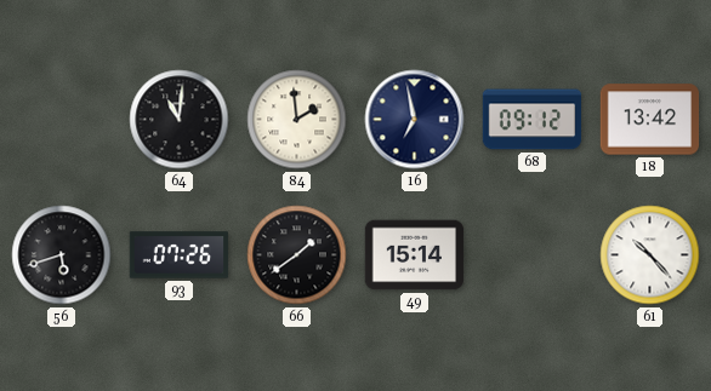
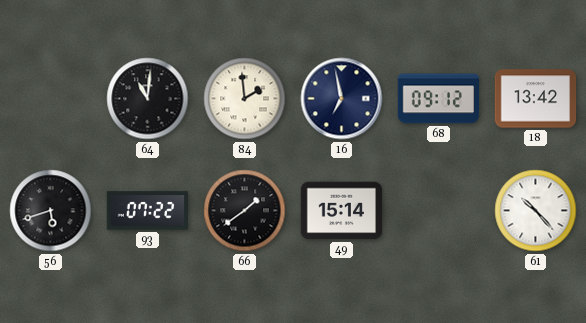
93: 07:26 -> 07:22 (148, 211)
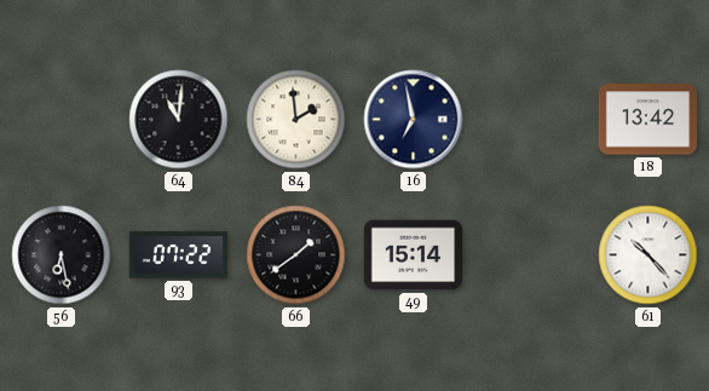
68: 09:12 -> none (439, 99)
56: 5:42 -> 6:28 (62, 255)
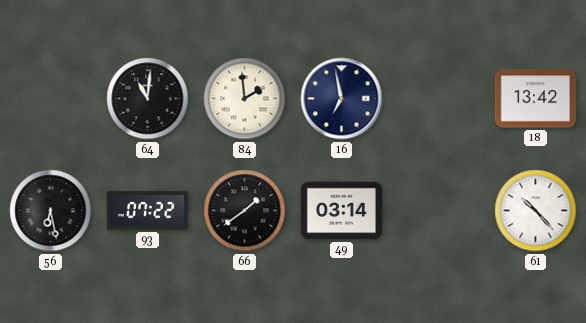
49: 15:14 -> 03:14 (342, 211)
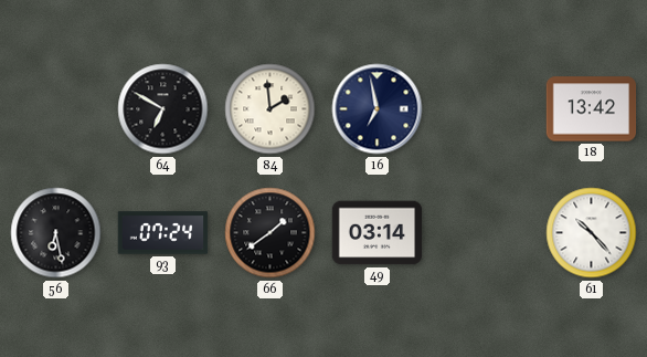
64: 11:01 -> 6:50 (163, 109)
93: 07:22 -> 07:24 (163, 233)
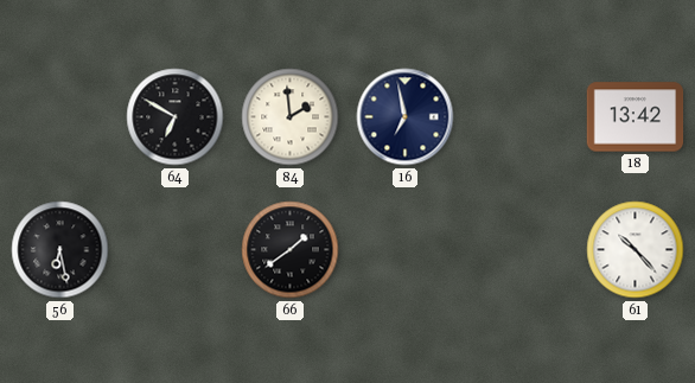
93: 07:24 -> none (163, 233)
49: 03:14 -> none (378, 233)
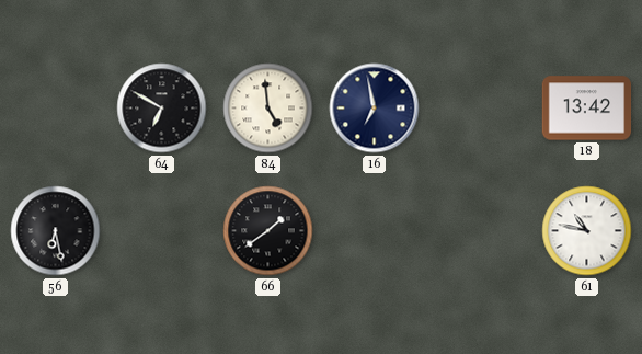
84: 1:59 -> 4:59 (268, 109)
61: 10:23 -> 10:47 (587, 231)
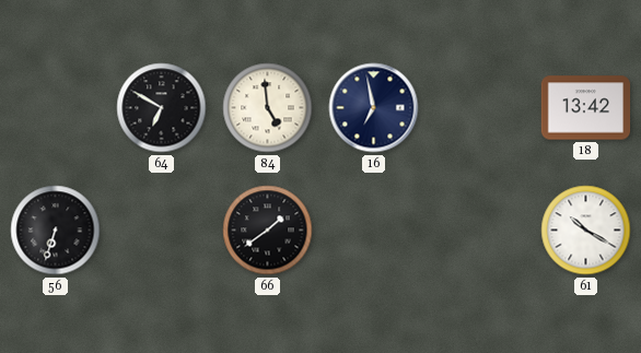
56: 6:28 -> 6:33 (56, 231)
61: 10:47 -> 10:20 (586, 231)
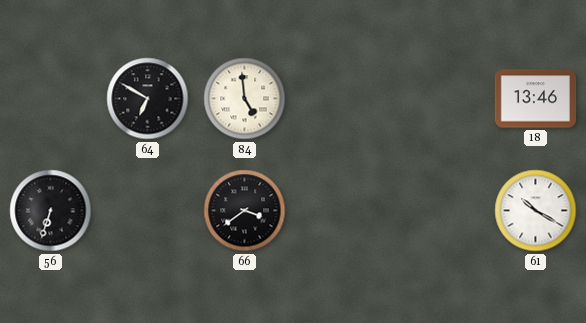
16: 6:58 -> none (374, 108)
18: 13:42 -> 13:46 (536, 99)
66: 1:39 -> 3:39 (245, 211)
